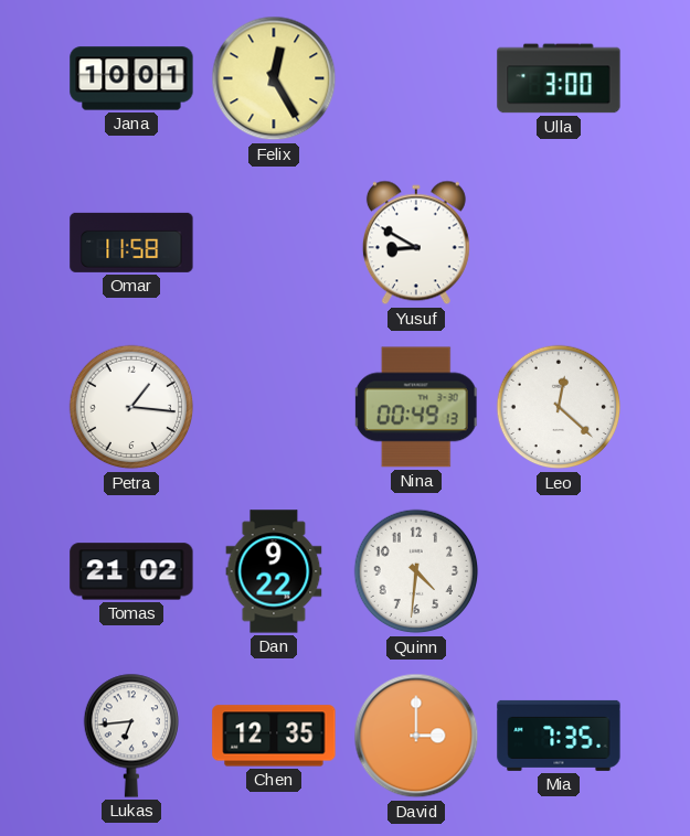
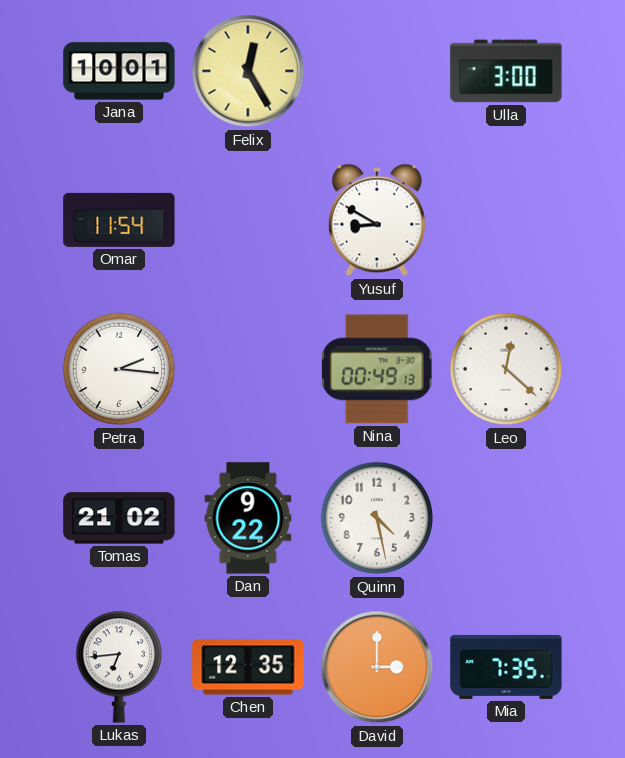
Omar: 11:58 -> 11:54 (119, 220)
Petra: 1:16 -> 2:16 (119, 369)
Quinn: 4:31 -> 4:28 (377, 518)
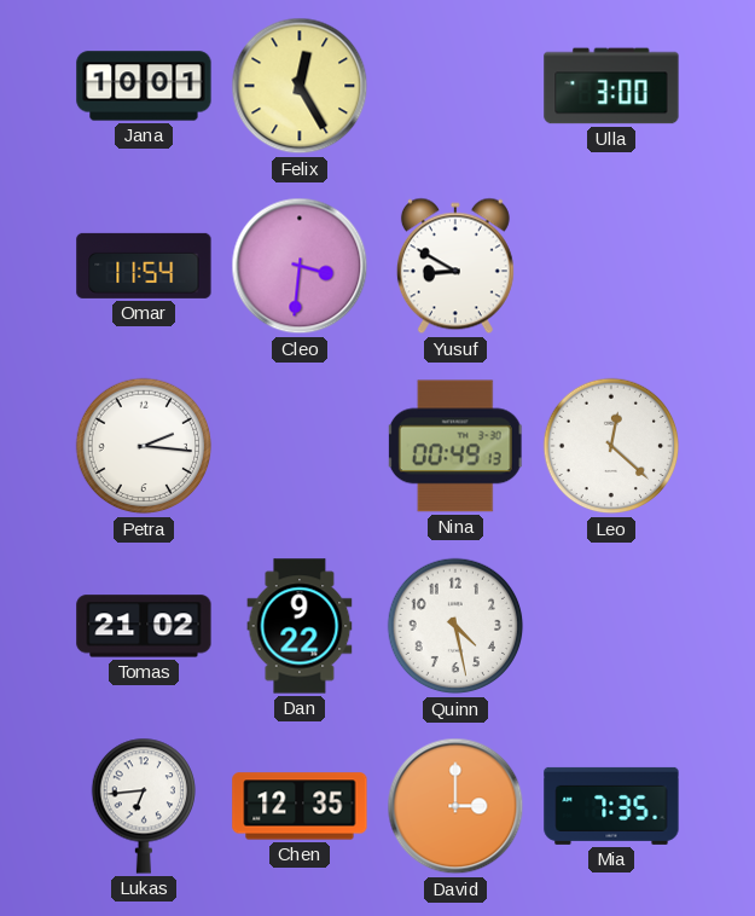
Cleo: none -> 3:31 (300, 266)
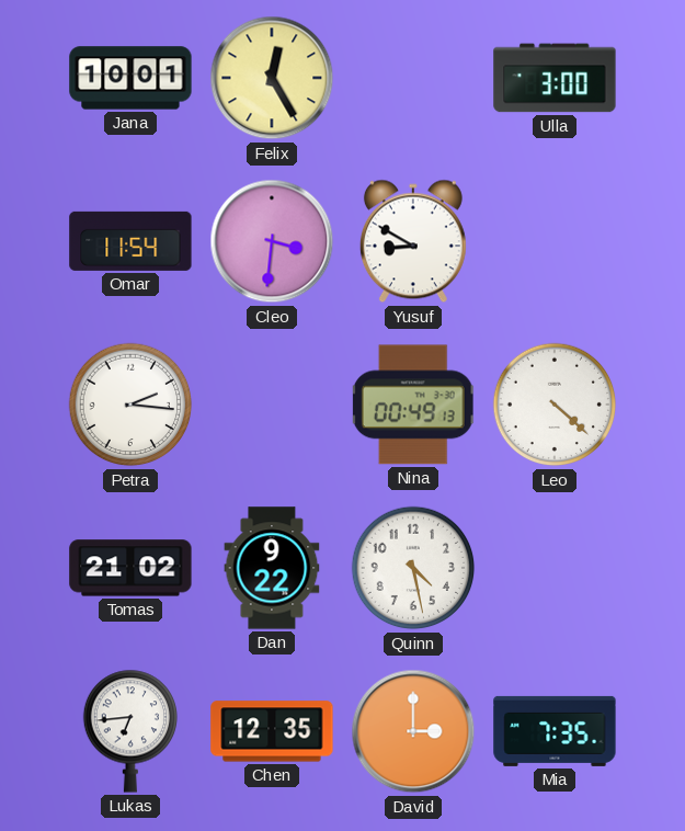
Leo: 12:22 -> 4:22 (555, 405)
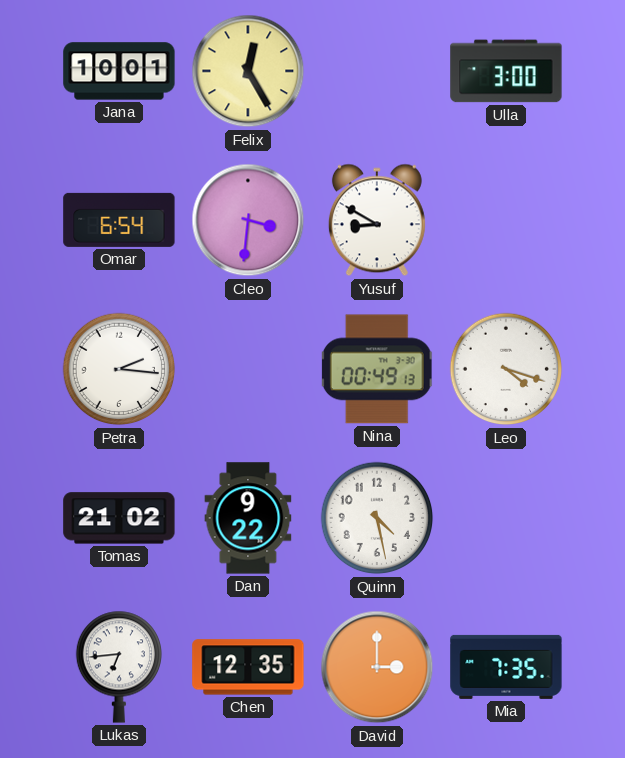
Omar: 11:54 -> 6:54 (119, 220)
Leo: 4:22 -> 4:18 (506, 369)
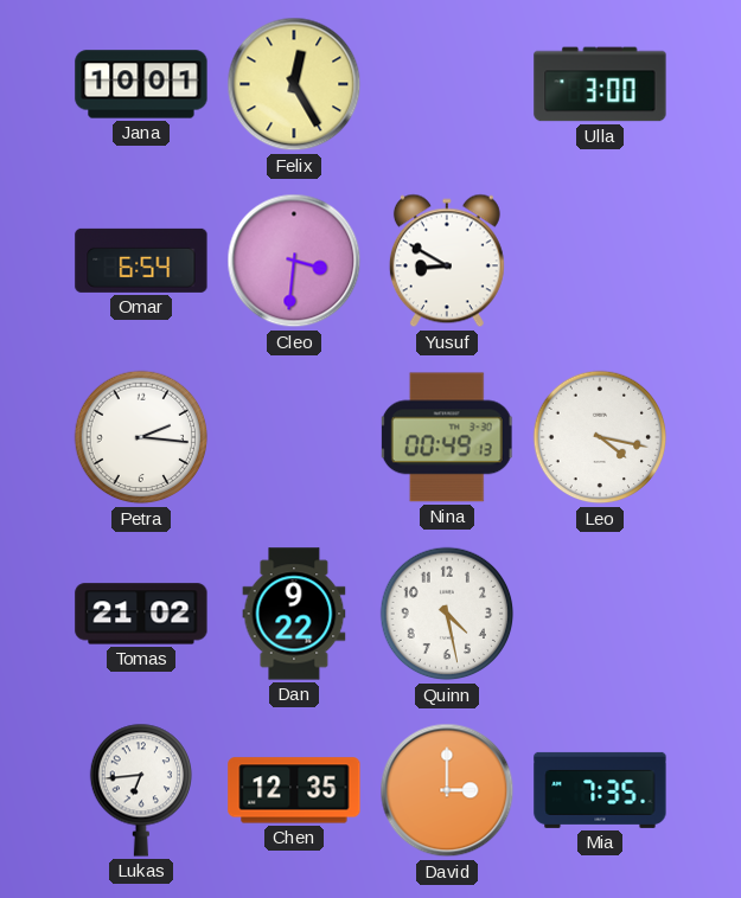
Leo: 4:18 -> 4:17 (600, 437)
